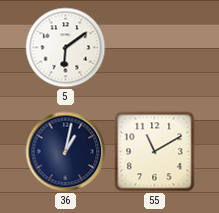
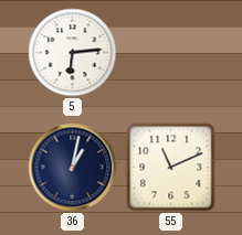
5: 6:09 -> 6:14 (73, 53)
55: 11:10 -> 11:11 (171, 168)
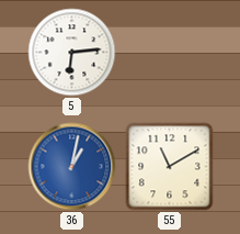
36 dial: navy -> blue (72, 167)
55: 11:11 -> 11:10 (170, 167)
